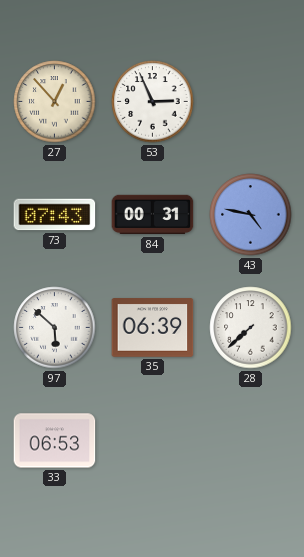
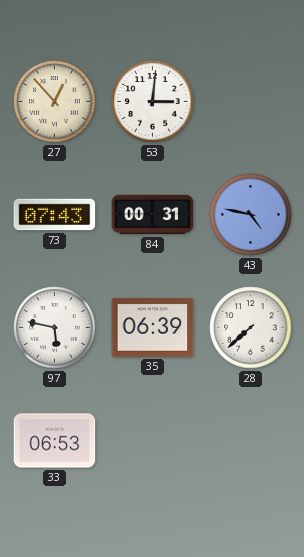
53: 2:56 -> 3:01 (153, 102)
97: 5:52 -> 5:47 (55, 328)
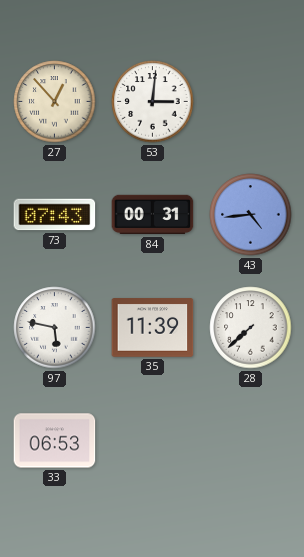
43: 4:47 -> 4:44 (251, 215)
35: 06:39 -> 11:39 (153, 328)
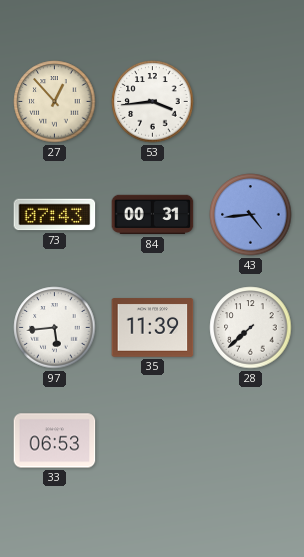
53: 3:01 -> 3:44 (153, 102)
97: 5:47 -> 5:44 (55, 328)
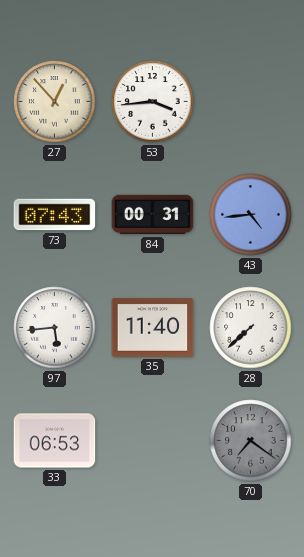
35: 11:39 -> 11:40 (153, 328)
70: none -> 7:21 (251, 441)
